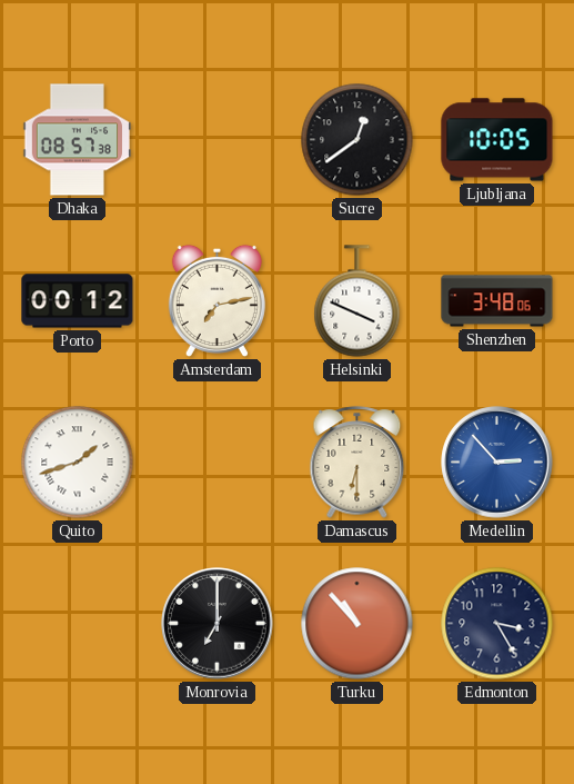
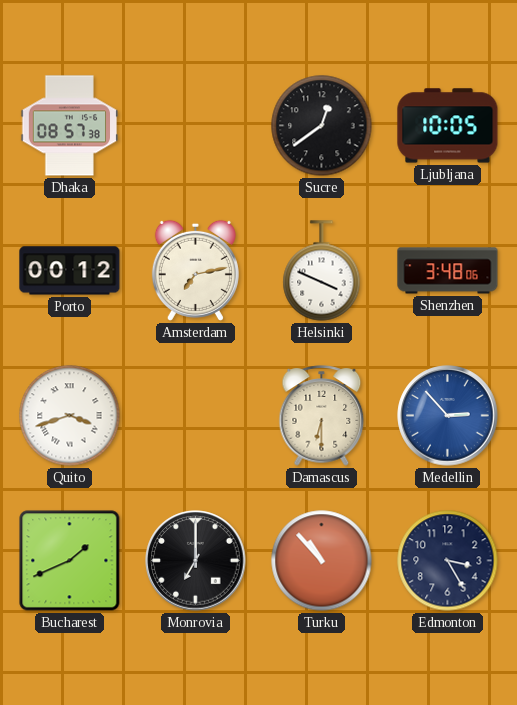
Quito: 1:42 -> 3:42 (70, 416)
Bucharest: none -> 1:41 (70, 561)
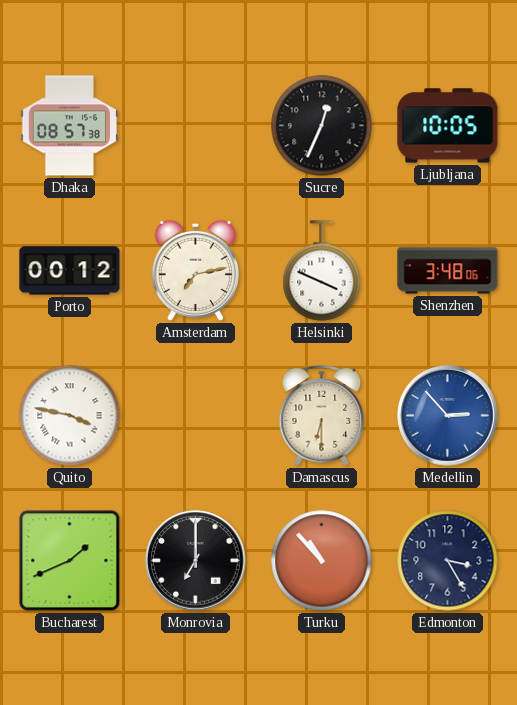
Sucre: 12:39 -> 12:34 (322, 126)
Quito: 3:42 -> 3:47 (70, 416)
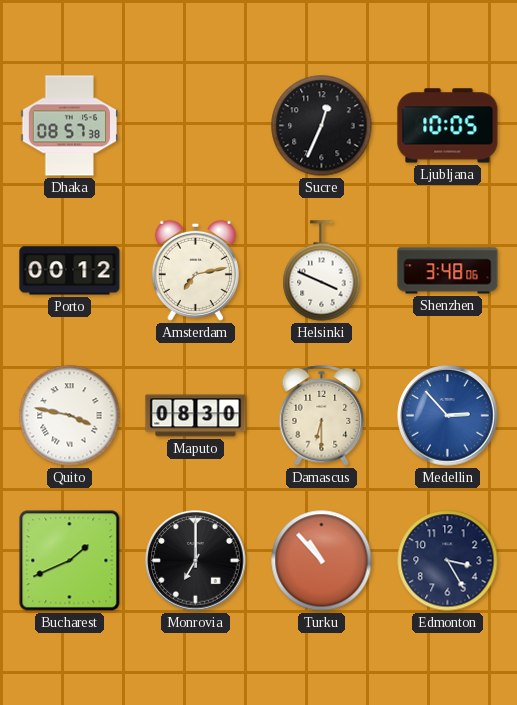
Maputo: none -> 08:30 (196, 416)
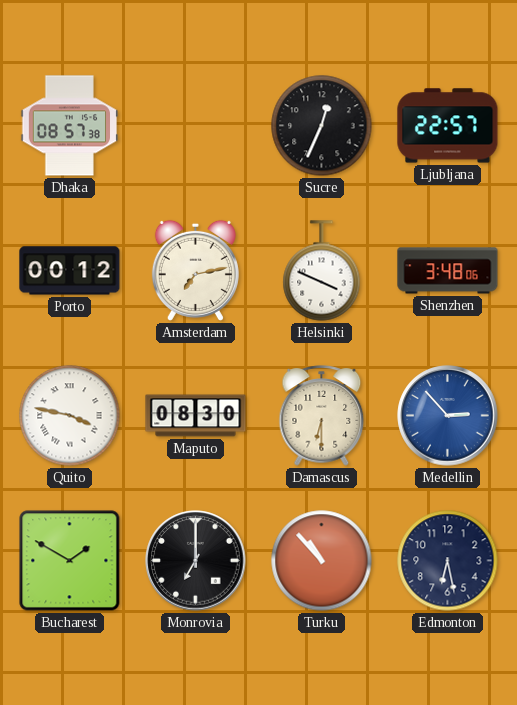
Ljubljana: 10:05 -> 22:57 (448, 126)
Bucharest: 1:41 -> 1:50 (70, 561)
Edmonton: 3:25 -> 6:28 (448, 561)
